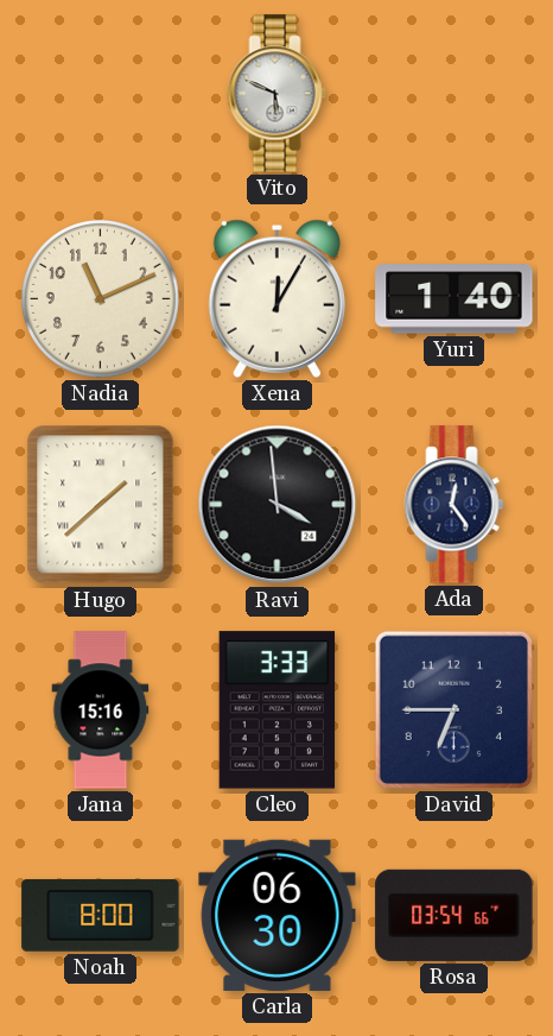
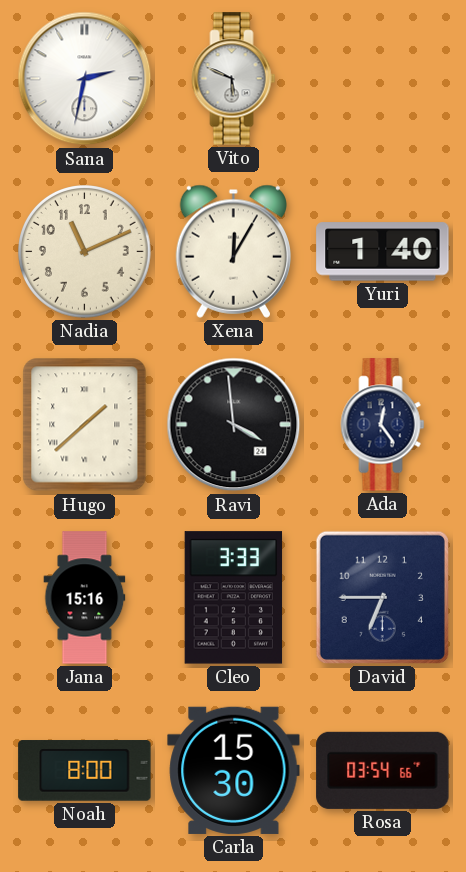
Sana: none -> 2:32 (85, 79)
Carla: 06:30 -> 15:30 (234, 770)
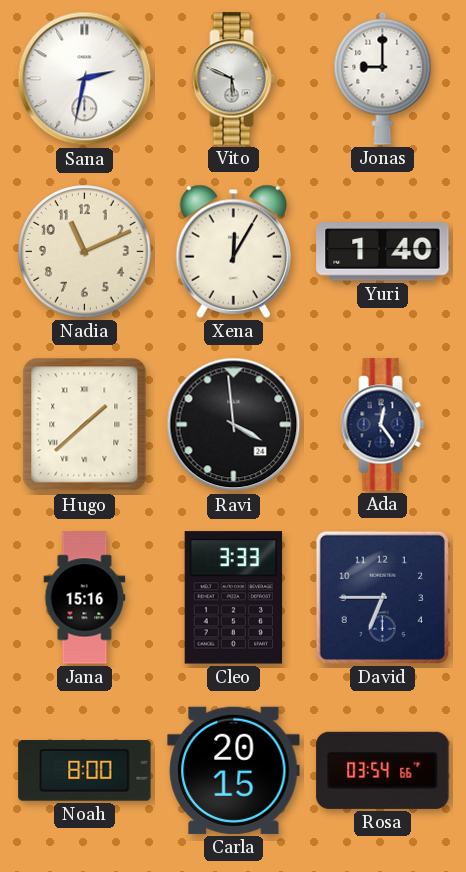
Jonas: none -> 9:00 (383, 78)
Carla: 15:30 -> 20:15 (234, 770)
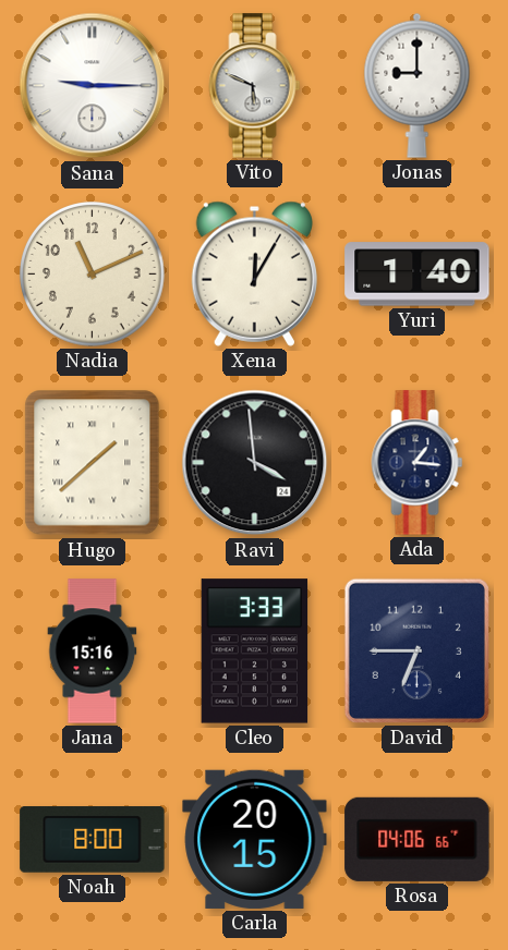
Sana: 2:32 -> 9:15 (93, 86)
Ada: 12:24 -> 1:16 (418, 463)
Rosa: 03:54 -> 04:06 (418, 839)
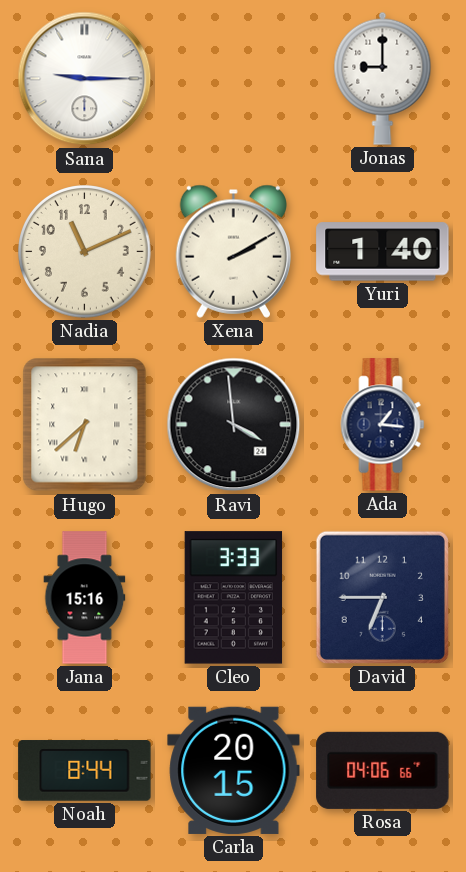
Vito: 5:49 -> none (255, 86)
Xena: 12:05 -> 2:10 (233, 251)
Hugo: 1:38 -> 6:38 (85, 425)
Noah: 8:00 -> 8:44 (85, 771)
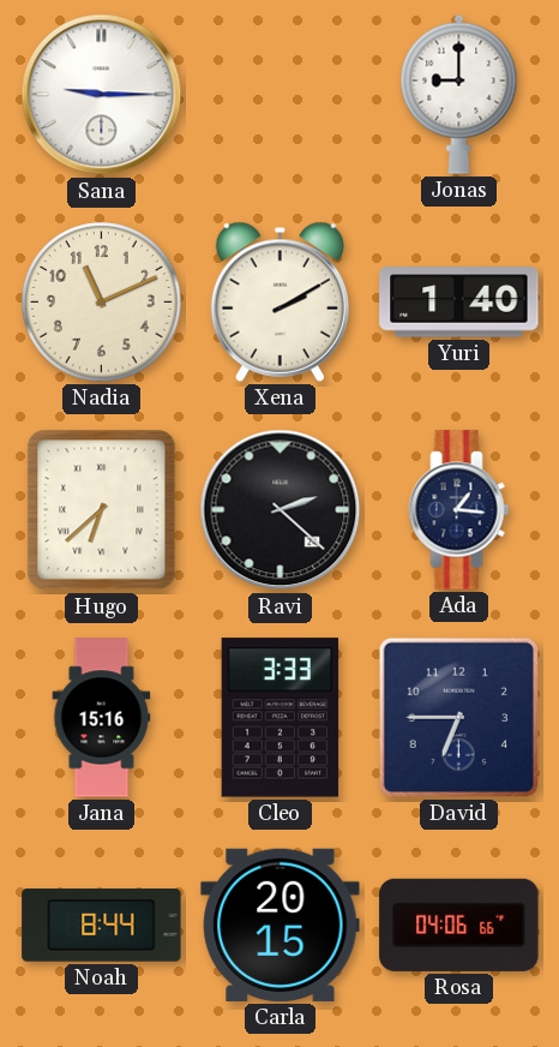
Ravi: 3:59 -> 2:22 (281, 510)
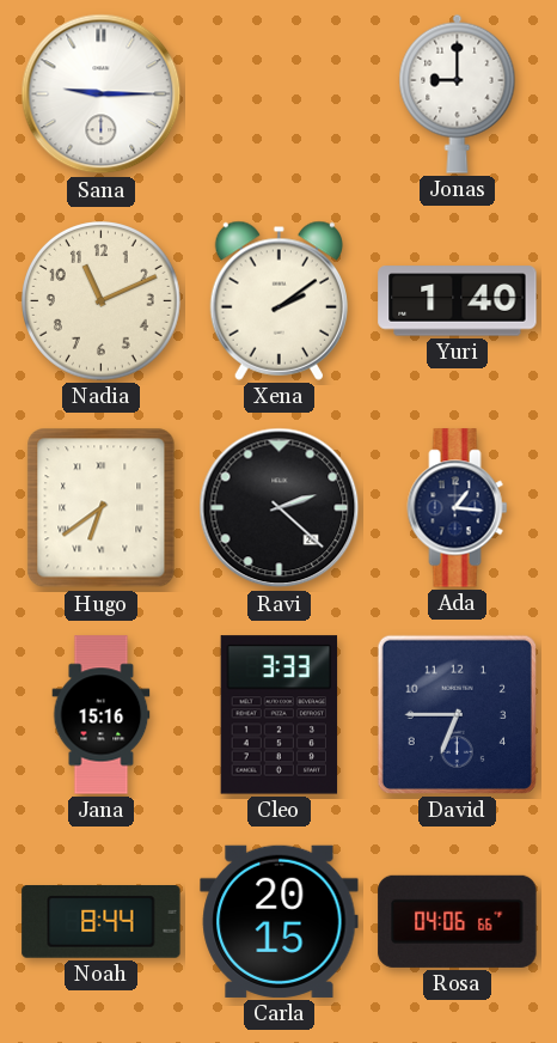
Xena: 2:10 -> 2:09 (278, 300)
Hugo: 6:38 -> 6:39 (102, 508)
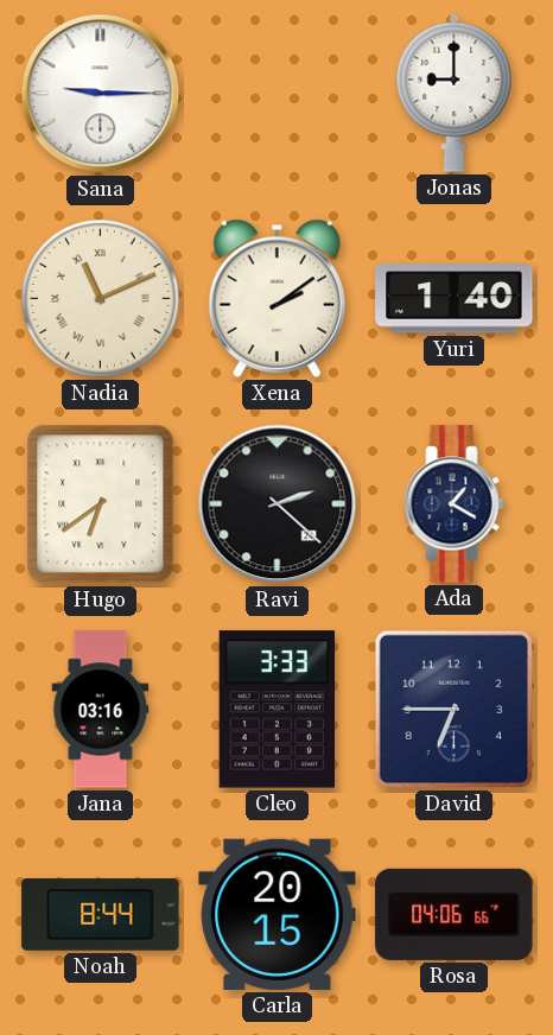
Nadia numerals: Arabic -> Roman (101, 299)
Ada: 1:16 -> 1:20 (455, 504)
Jana: 15:16 -> 03:16 (101, 710)
